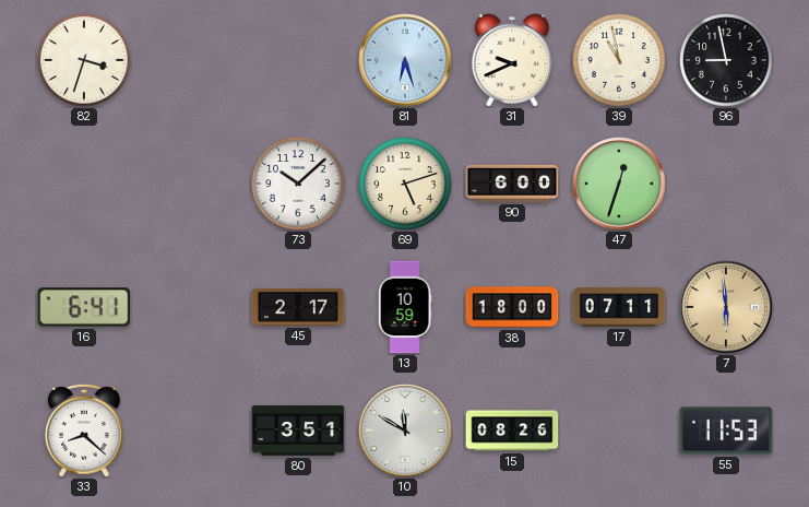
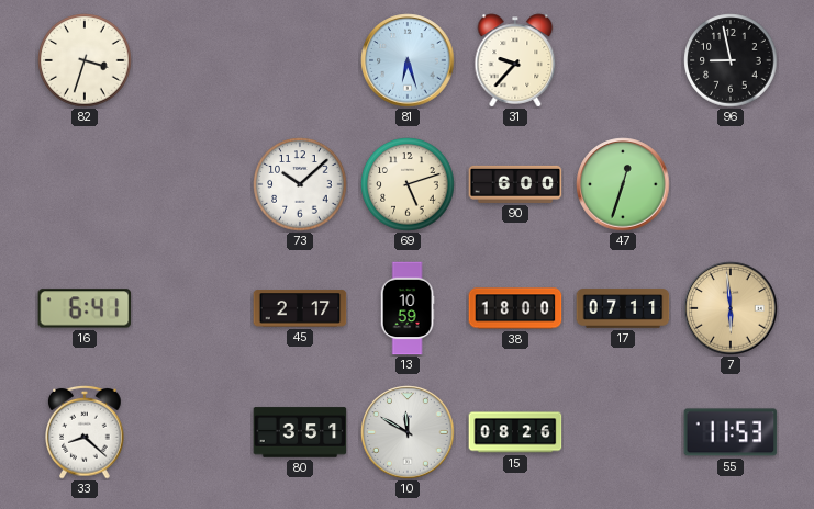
31: 9:41 -> 9:37 (515, 60)
39: 10:58 -> none (619, 60)
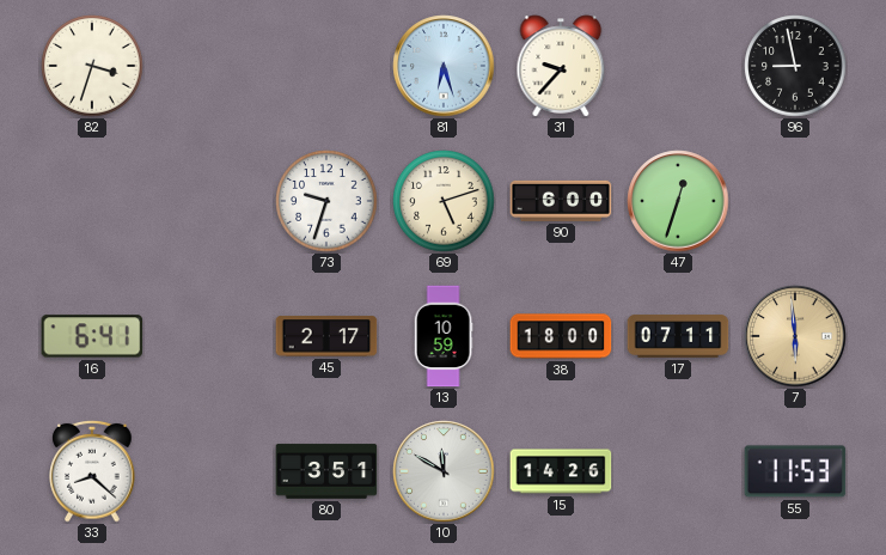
73: 10:08 -> 9:33 (326, 201)
15: 08:26 -> 14:26 (561, 471)
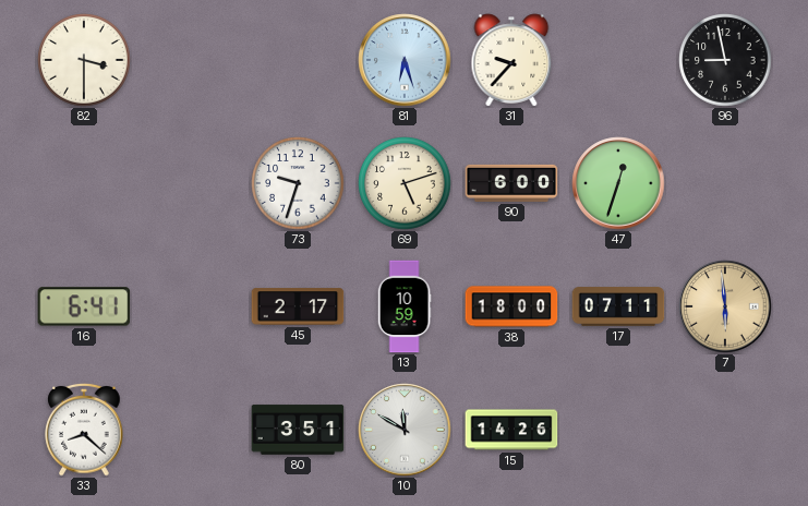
82: 3:33 -> 3:30 (84, 60)
55: 11:53 -> none (795, 471)
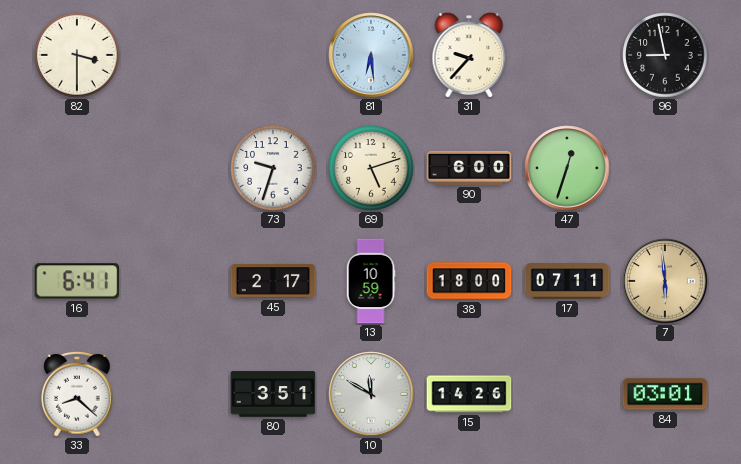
81: 6:27 -> 6:29 (371, 55)
84: none -> 03:01 (665, 394)
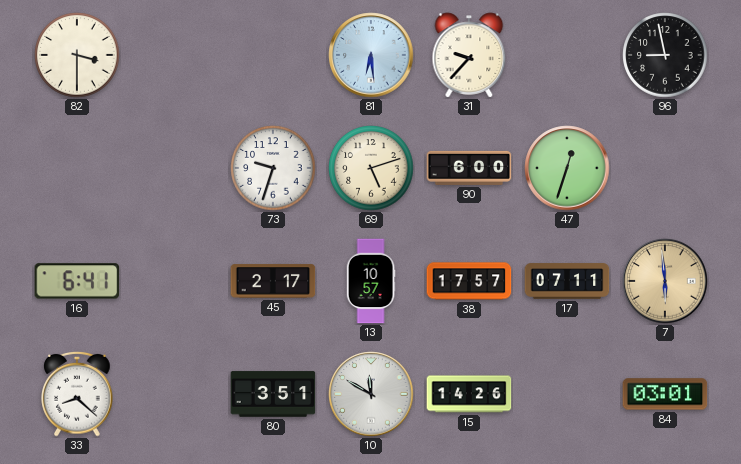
13: 10:59 -> 10:57 (371, 281)
38: 18:00 -> 17:57 (469, 281)
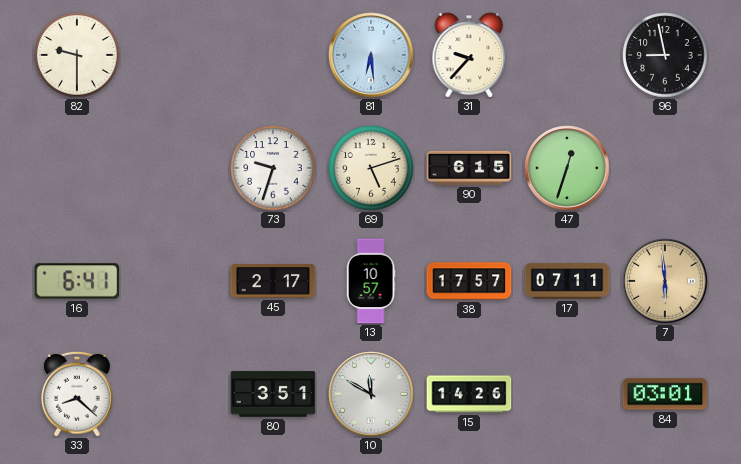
82: 3:30 -> 9:30 (77, 55)
90: 6:00 -> 6:15 (469, 168)
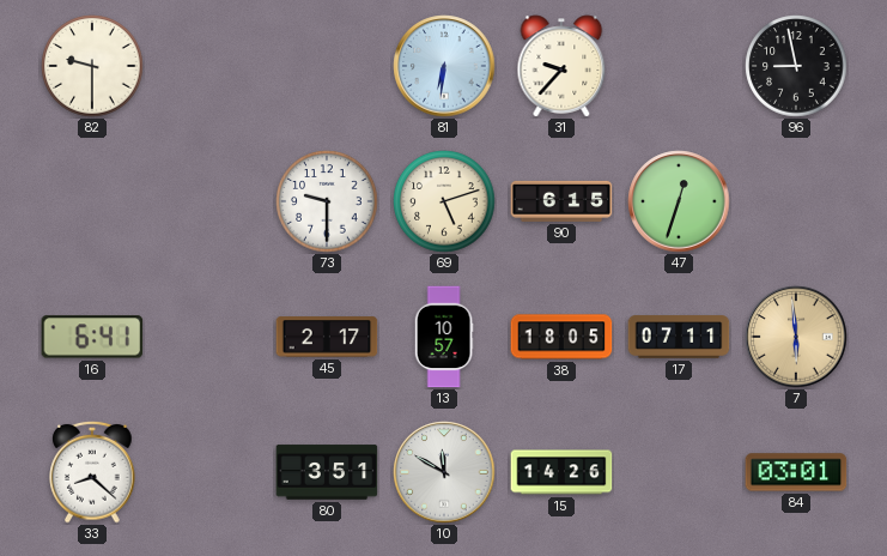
81: 6:29 -> 6:31 (444, 66)
73: 9:33 -> 9:30 (327, 201)
38: 17:57 -> 18:05 (561, 337)
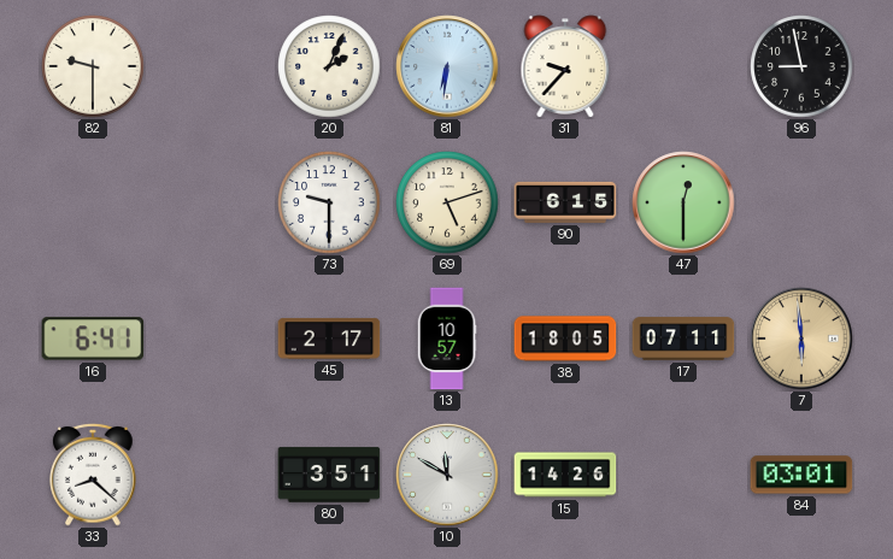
20: none -> 2:04 (329, 66)
47: 12:33 -> 12:30 (683, 202)
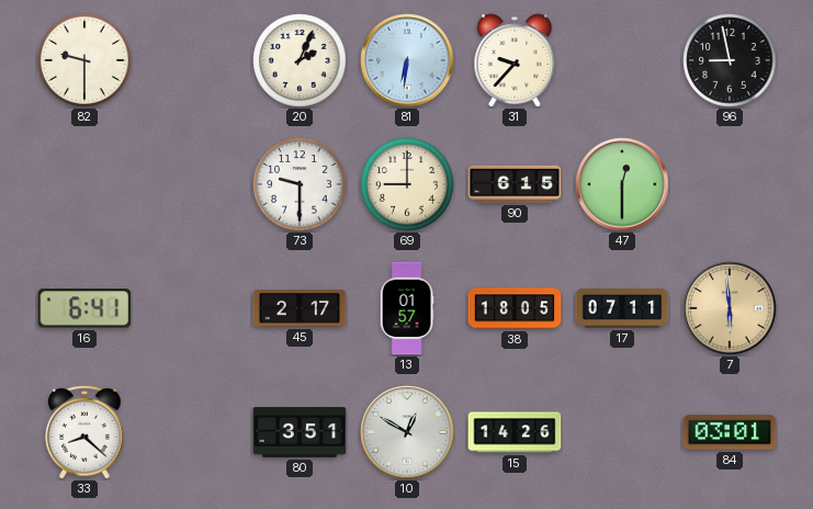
69: 5:12 -> 9:00 (407, 184)
13: 10:57 -> 01:57 (407, 308)
10: 11:50 -> 12:50 (407, 432)
